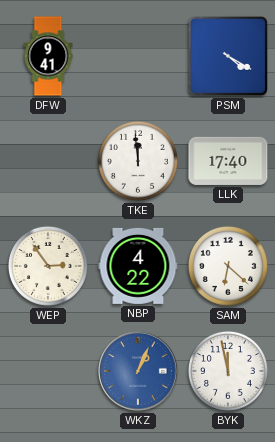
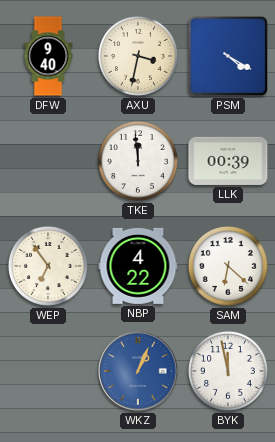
DFW: 9:41 -> 9:40 (48, 56)
AXU: none -> 3:32 (138, 56)
LLK: 17:40 -> 00:39 (228, 161)
WEP: 2:54 -> 6:54 (48, 266)
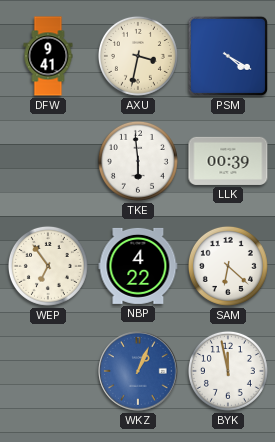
DFW: 9:40 -> 9:41 (48, 56)
TKE: 11:59 -> 5:59 (138, 161)
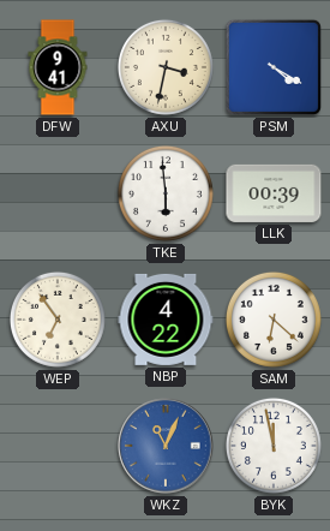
WKZ: 1:04 -> 11:04 (166, 446)
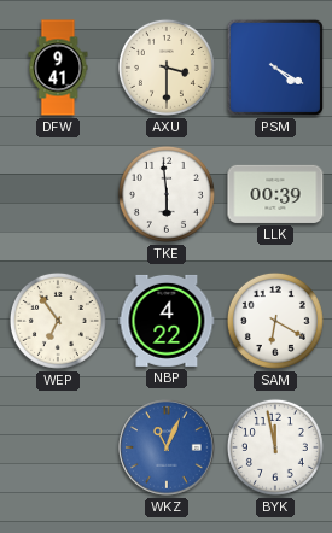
AXU: 3:32 -> 3:30 (167, 68)
SAM: 6:22 -> 6:20 (275, 321)
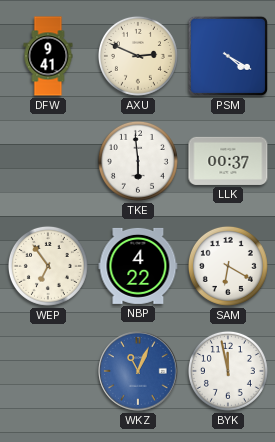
AXU: 3:30 -> 2:49 (138, 56)
LLK: 00:39 -> 00:37 (228, 161)
